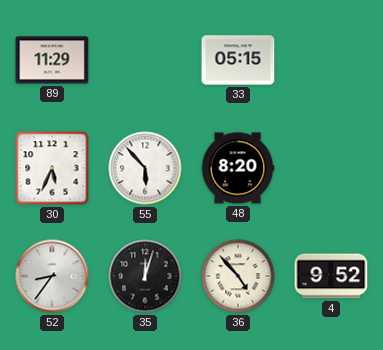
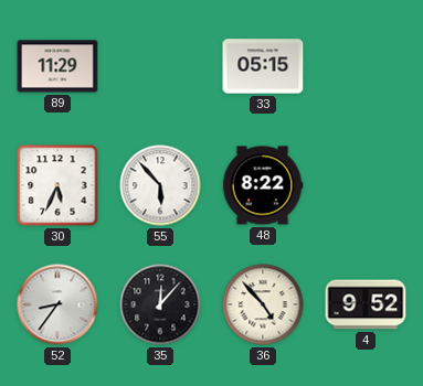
48: 8:20 -> 8:22 (263, 185)
35: 12:03 -> 12:07 (160, 304)
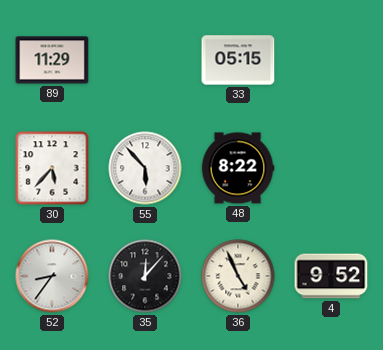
30: 5:34 -> 5:37 (52, 168)
36: 4:53 -> 4:56 (238, 276)
